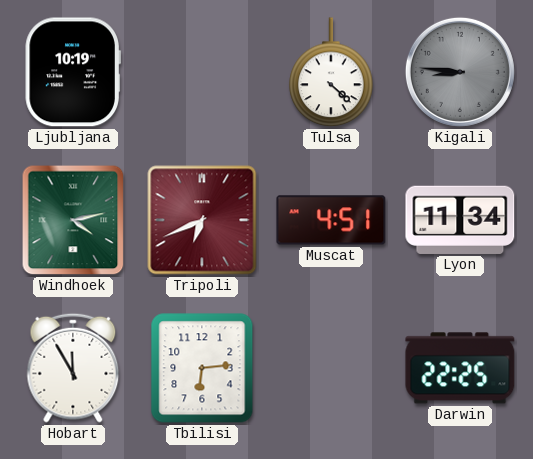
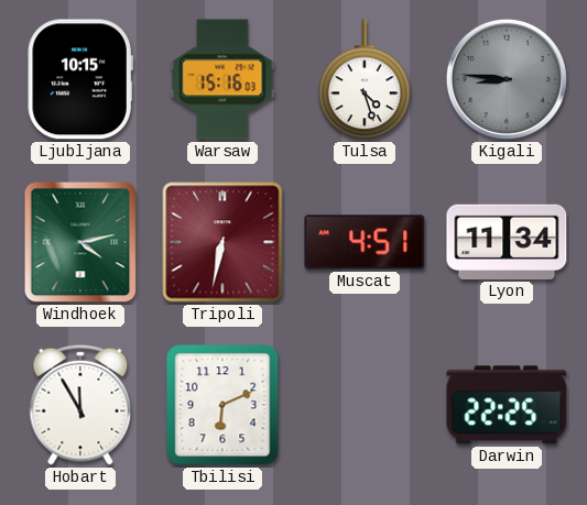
Ljubljana: 10:19 -> 10:15 (80, 79)
Warsaw: none -> 15:16 (222, 79)
Tulsa: 4:22 -> 4:27 (365, 80)
Tripoli: 6:41 -> 6:32 (222, 242)
Tbilisi: 6:14 -> 6:11 (222, 405)
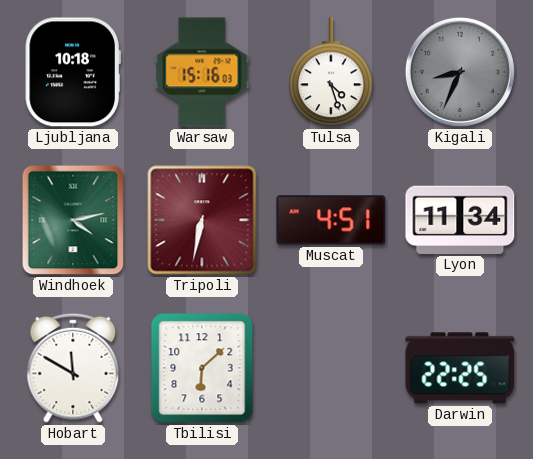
Ljubljana: 10:15 -> 10:18 (73, 72)
Kigali: 8:46 -> 8:34 (460, 72)
Hobart: 11:55 -> 11:50 (73, 368)
Tbilisi: 6:11 -> 6:08 (202, 368)
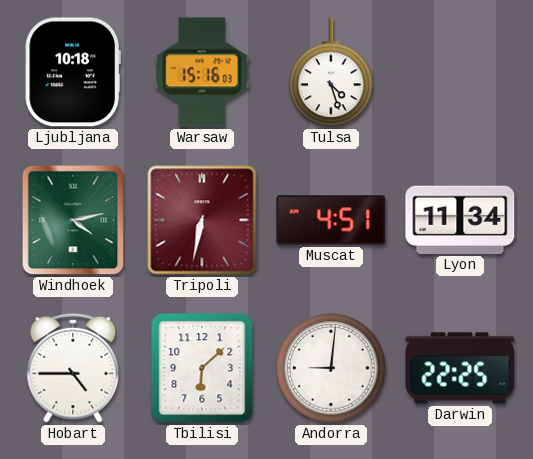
Kigali: 8:34 -> none (460, 72)
Hobart: 11:50 -> 4:45 (73, 368)
Andorra: none -> 9:01 (331, 368)
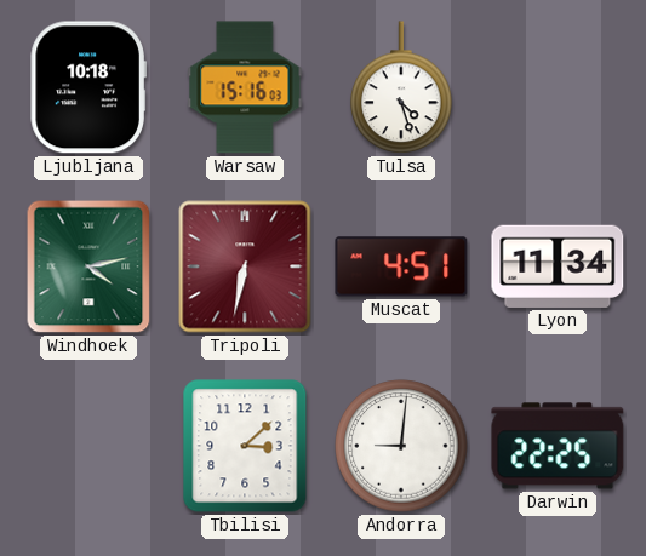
Hobart: 4:45 -> none (73, 368)
Tbilisi: 6:08 -> 3:08 (245, 446)
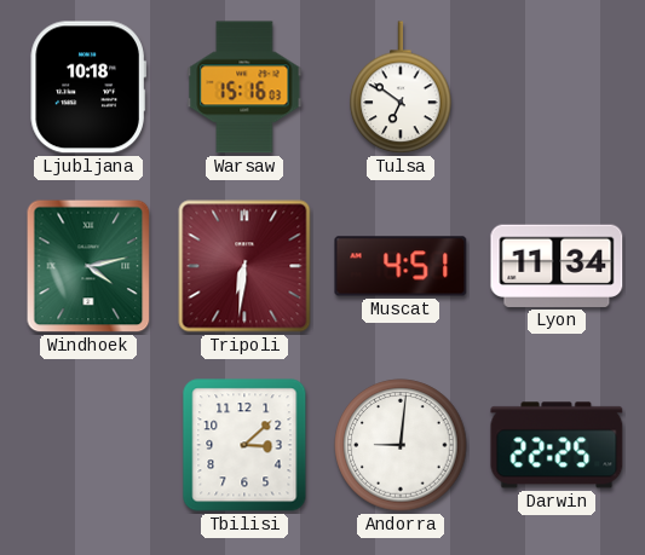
Tulsa: 4:27 -> 6:51 (401, 88)
Tripoli: 6:32 -> 6:31 (244, 266)
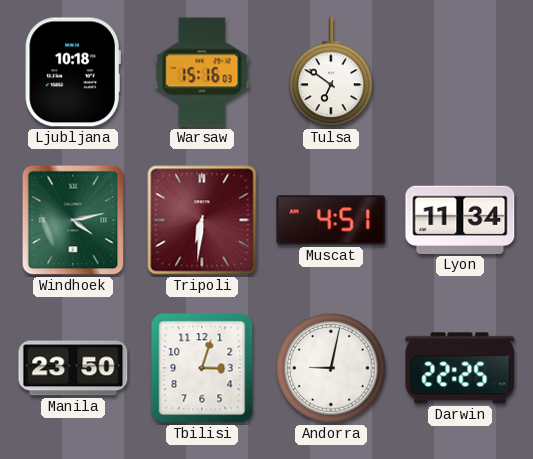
Manila: none -> 23:50 (73, 368)
Tbilisi: 3:08 -> 3:03 (202, 368)
Andorra: 9:01 -> 9:02 (331, 368)
